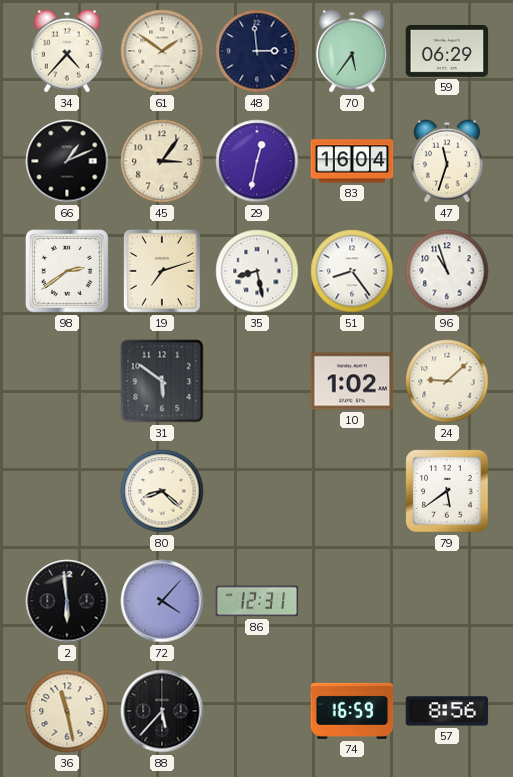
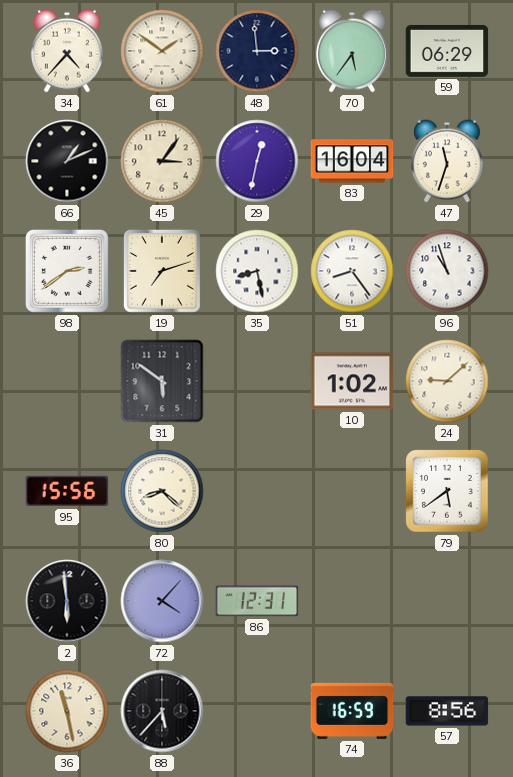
95: none -> 15:56 (67, 491)
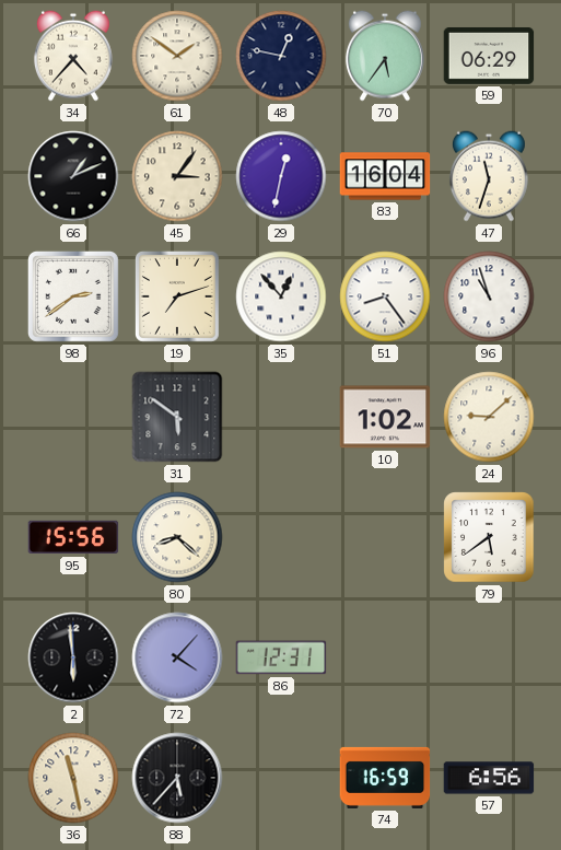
48: 2:59 -> 12:47 (281, 56)
35: 8:28 -> 12:53 (281, 296)
57: 8:56 -> 6:56 (489, 778)
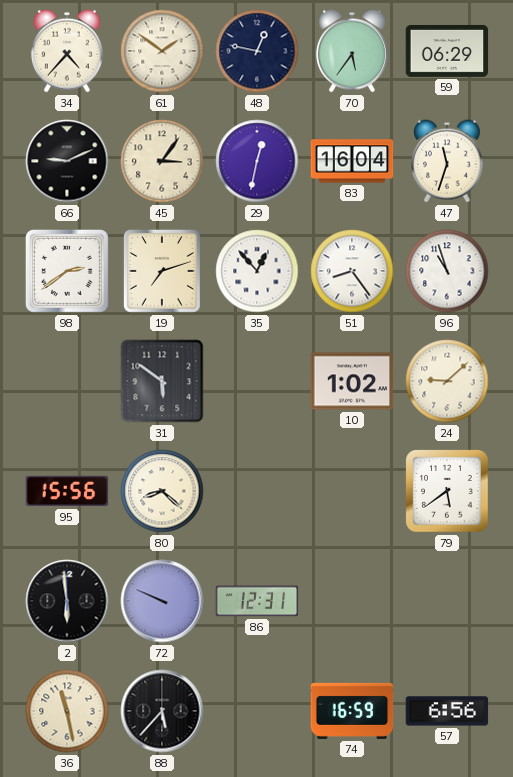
66: 1:11 -> 9:11 (67, 161)
72: 4:07 -> 9:49 (162, 601)
